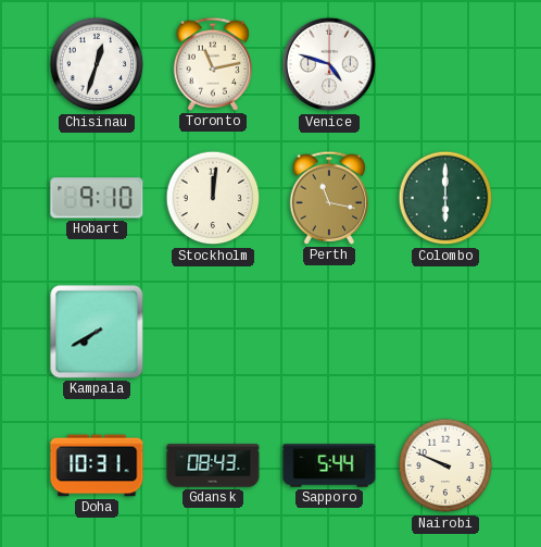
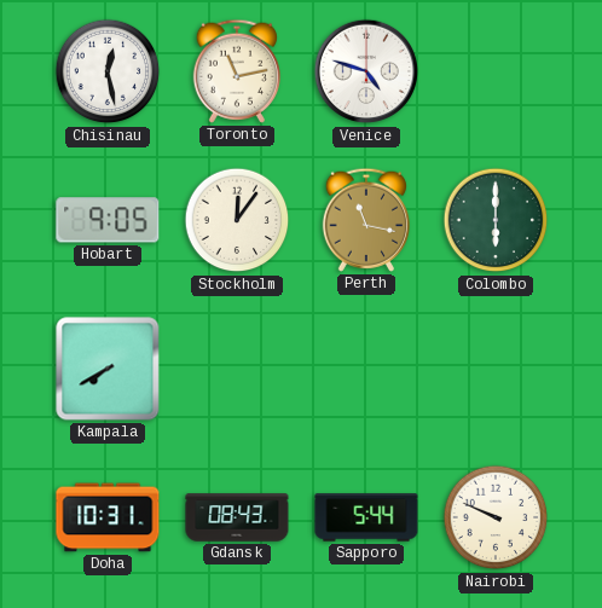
Chisinau: 12:33 -> 12:28 (108, 71)
Hobart: 9:10 -> 9:05 (108, 220)
Stockholm: 12:01 -> 12:06 (237, 220)
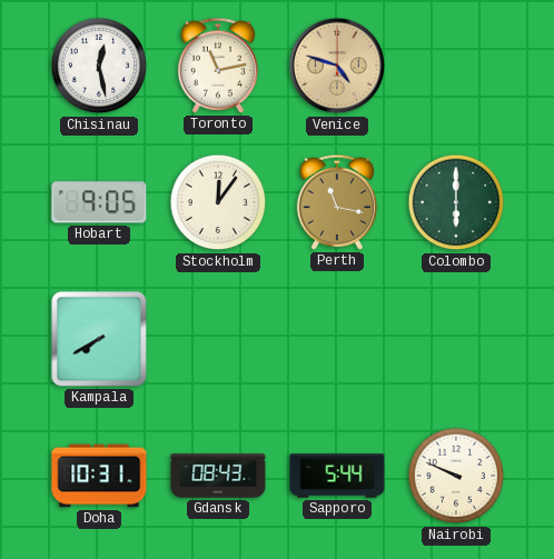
Venice dial: white -> champagne (337, 66)
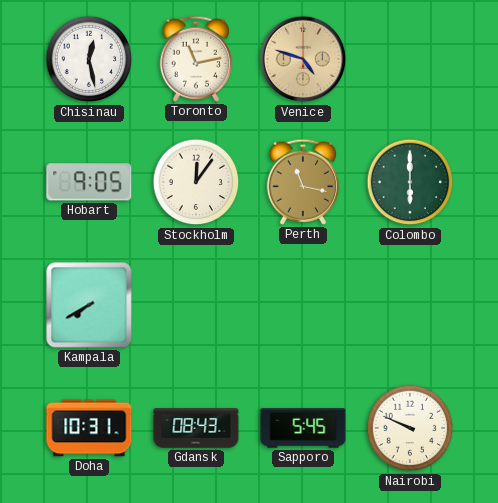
Sapporo: 5:44 -> 5:45 (303, 428)
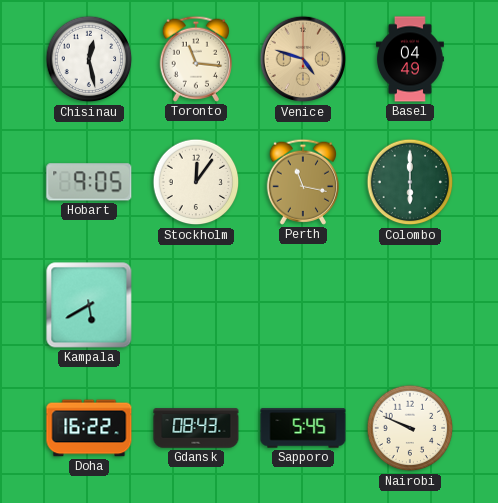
Toronto: 11:13 -> 11:16 (195, 59)
Basel: none -> 04:49 (410, 59)
Kampala: 7:40 -> 5:40 (89, 305)
Doha: 10:31 -> 16:22 (89, 428)
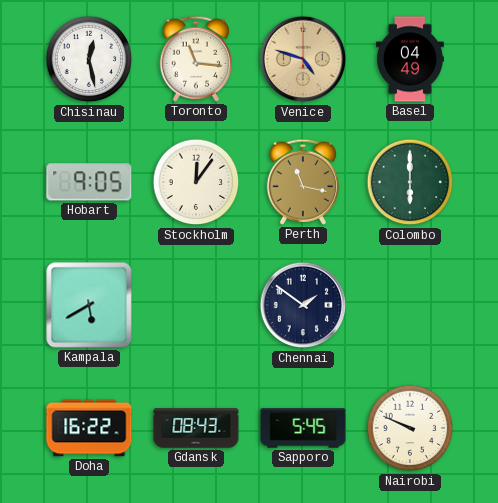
Chennai: none -> 1:51 (303, 305)
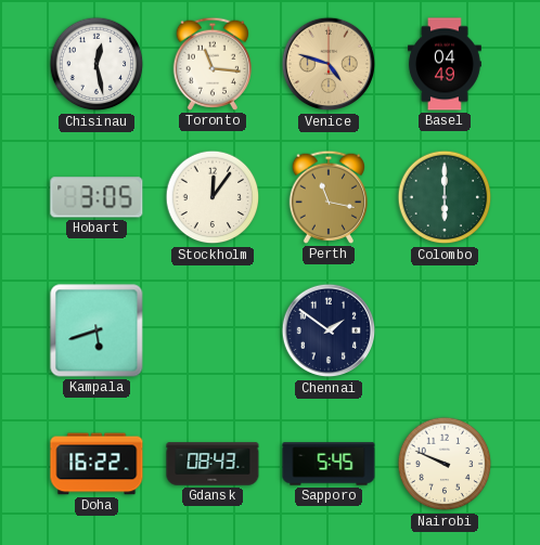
Hobart: 9:05 -> 3:05 (97, 197)
Kampala: 5:40 -> 5:42 (97, 330)
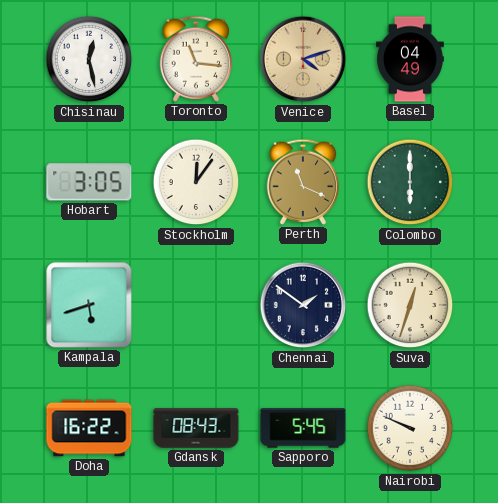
Venice: 4:48 -> 4:12 (303, 59)
Perth: 11:17 -> 11:19 (302, 182)
Suva: none -> 12:33 (410, 305)
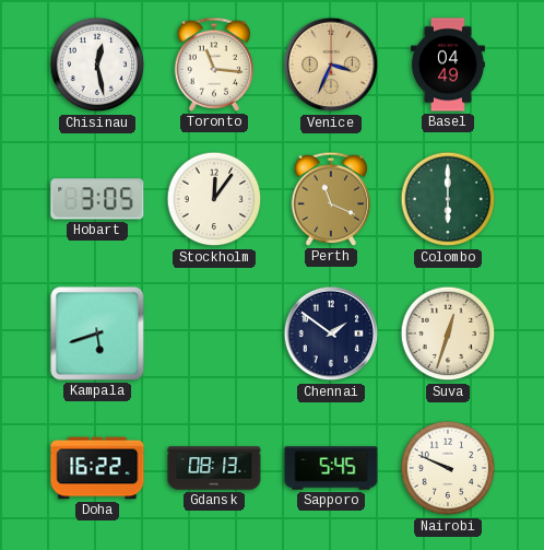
Venice: 4:12 -> 3:34 (331, 65)
Gdansk: 08:43 -> 08:13 (214, 468)
